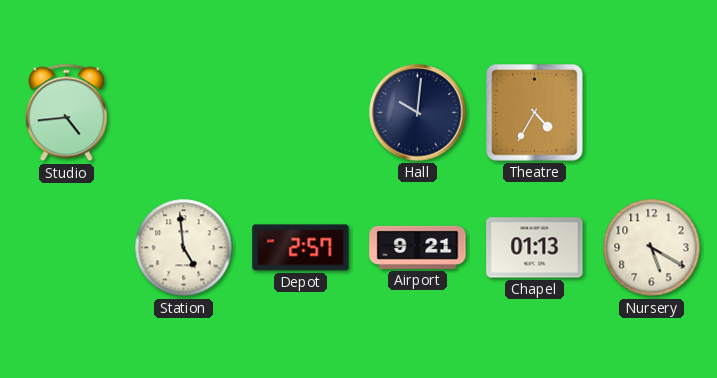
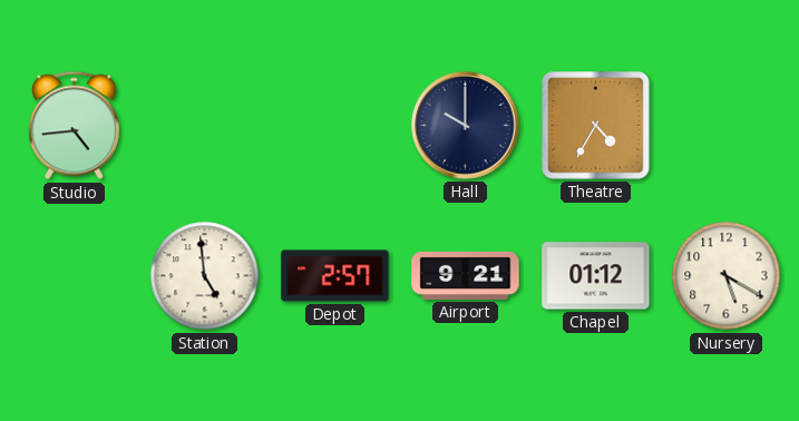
Hall: 10:01 -> 10:00 (466, 126)
Chapel: 01:13 -> 01:12 (596, 276)
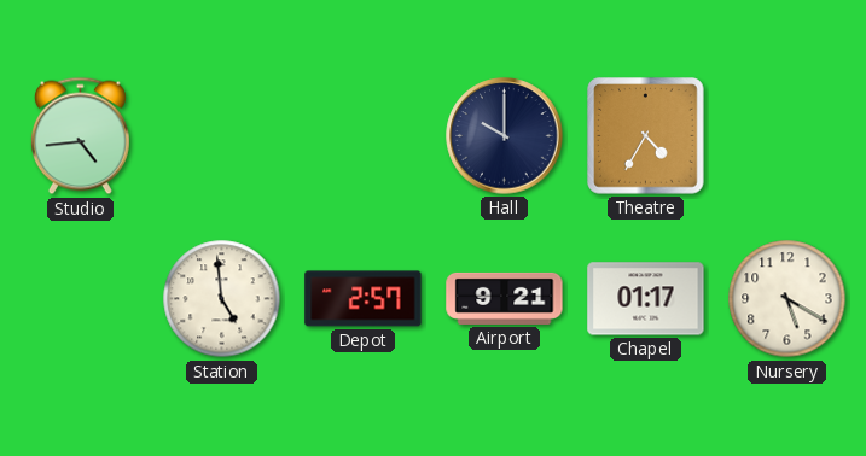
Chapel: 01:12 -> 01:17 (646, 299)
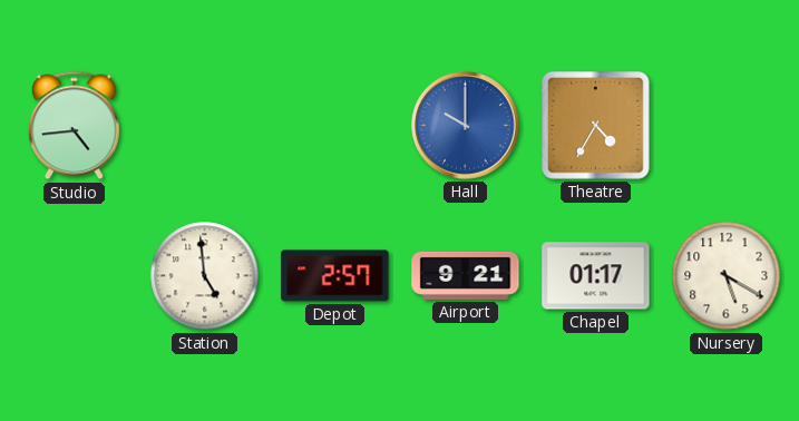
Hall dial: navy -> blue (466, 126)
